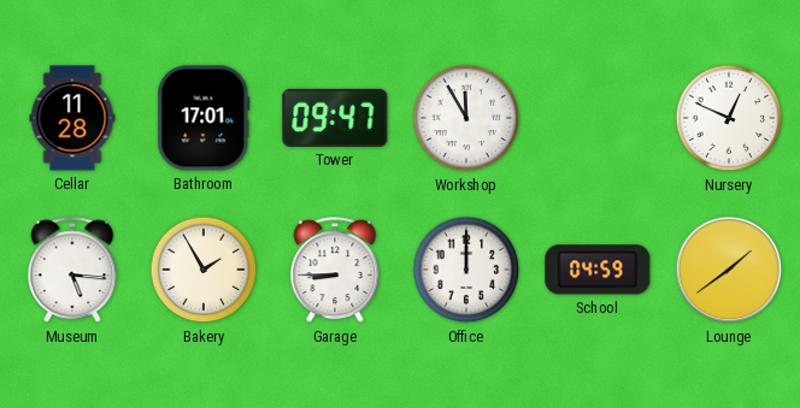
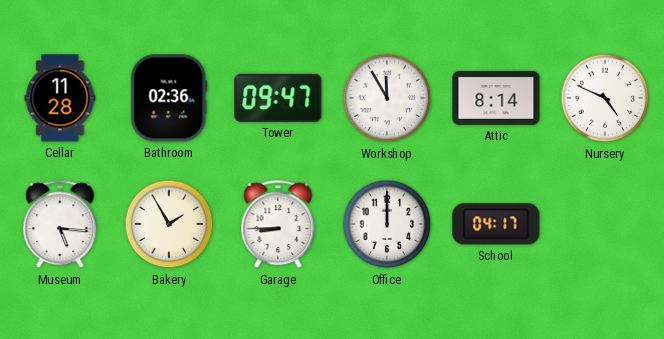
Bathroom: 17:01 -> 02:36 (169, 98)
Attic: none -> 8:14 (496, 98)
Nursery: 12:49 -> 4:49 (605, 98)
School: 04:59 -> 04:17 (496, 224)
Lounge: 1:39 -> none (729, 270)
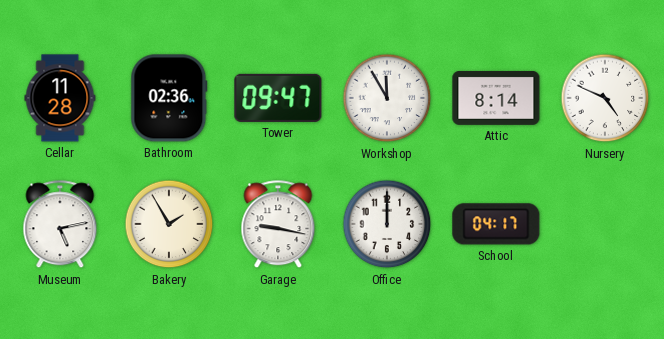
Museum: 5:16 -> 5:13 (60, 225)
Garage: 8:45 -> 9:17 (278, 225)
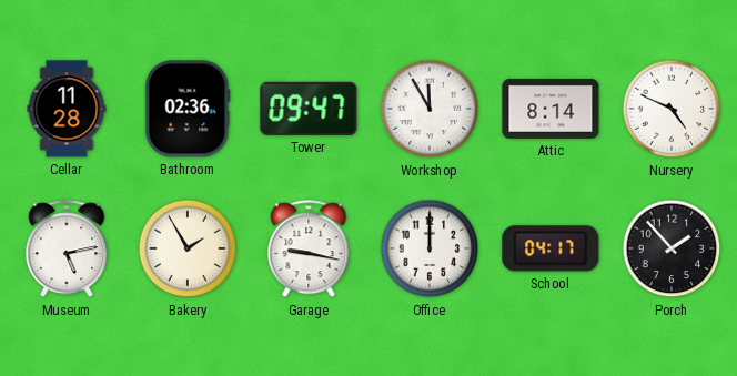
Porch: none -> 1:53 (672, 248)
